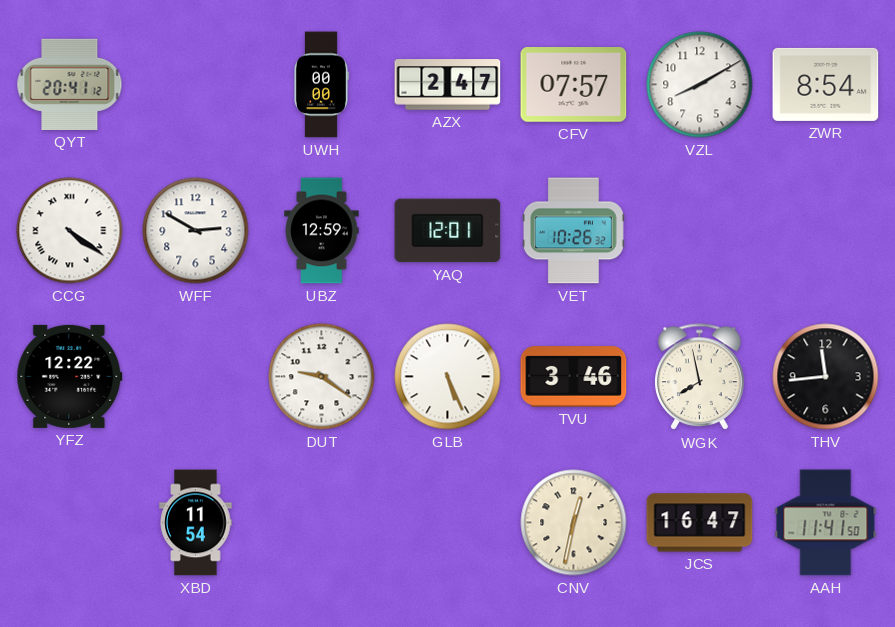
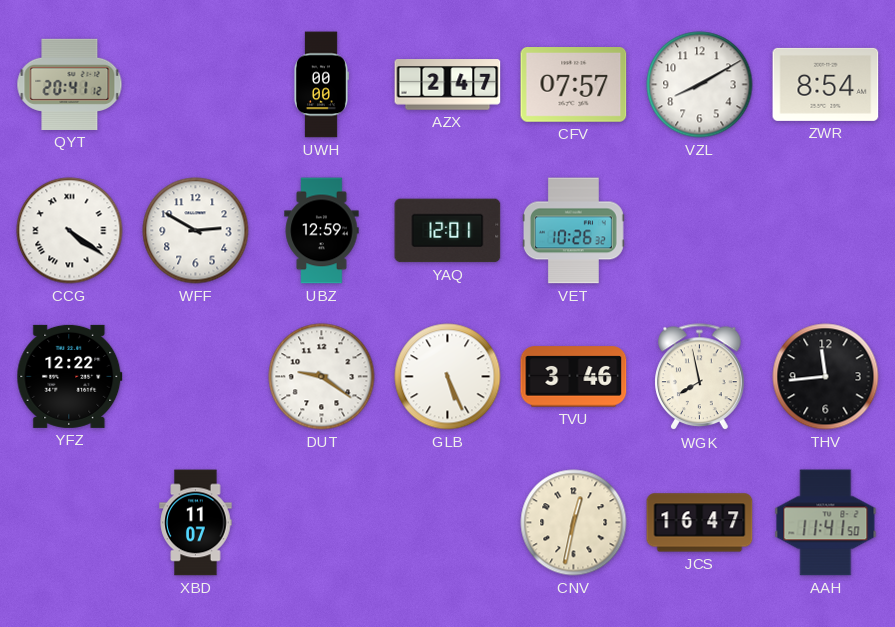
XBD: 11:54 -> 11:07 (196, 523)
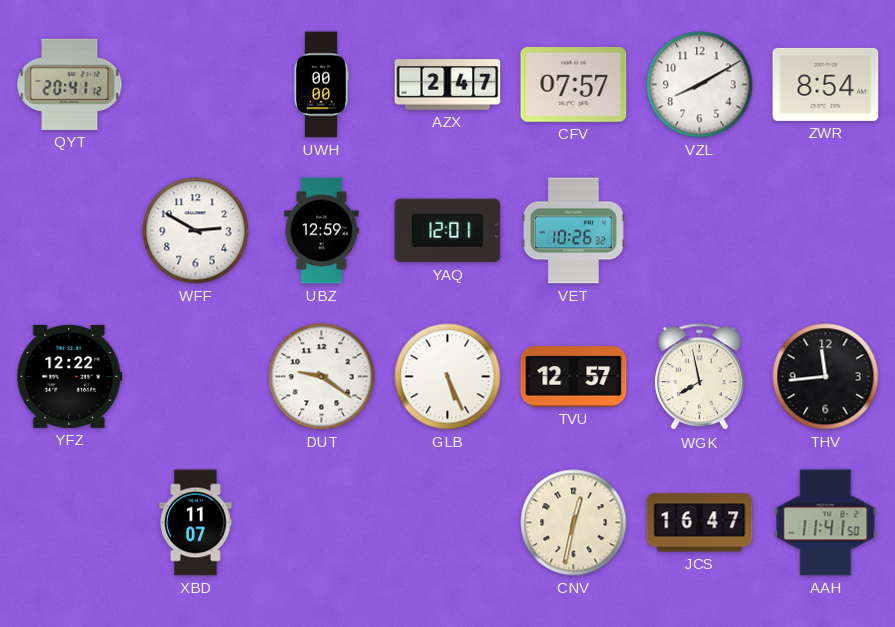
CCG: 4:21 -> none (70, 231)
TVU: 3:46 -> 12:57 (574, 377)
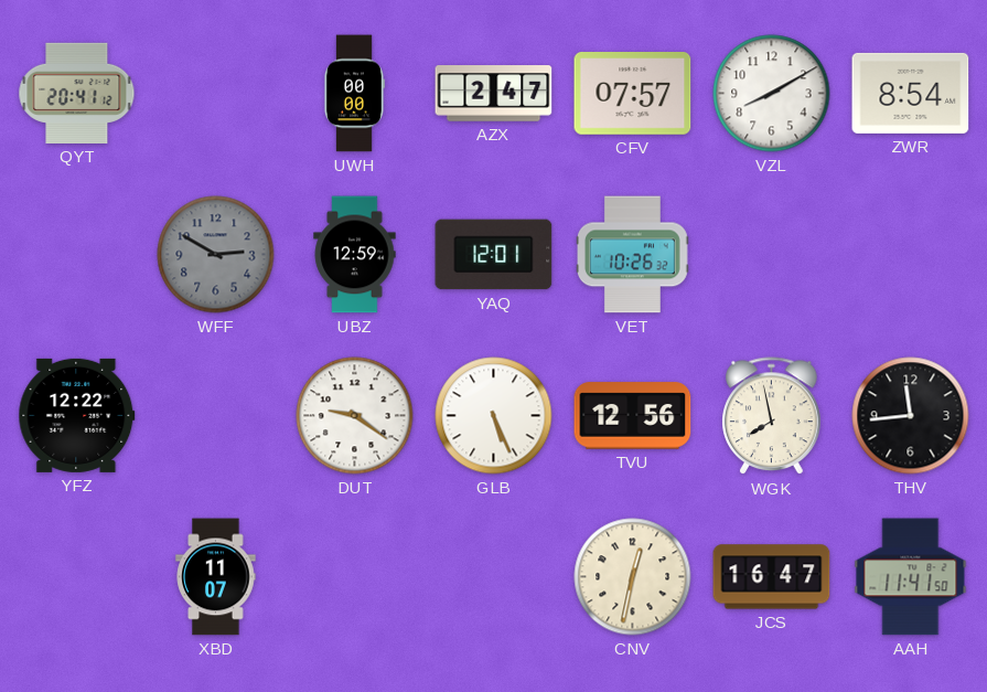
WFF dial: white -> grey (216, 255)
TVU: 12:57 -> 12:56 (633, 416)
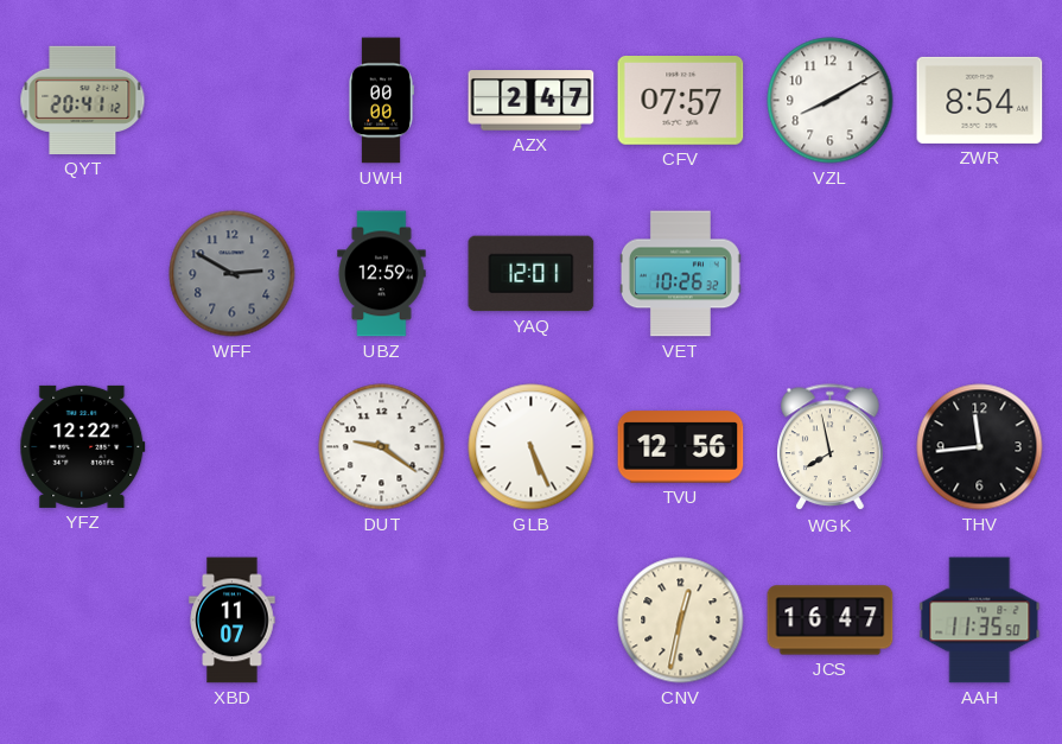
AAH: 11:41 -> 11:35 (980, 621)
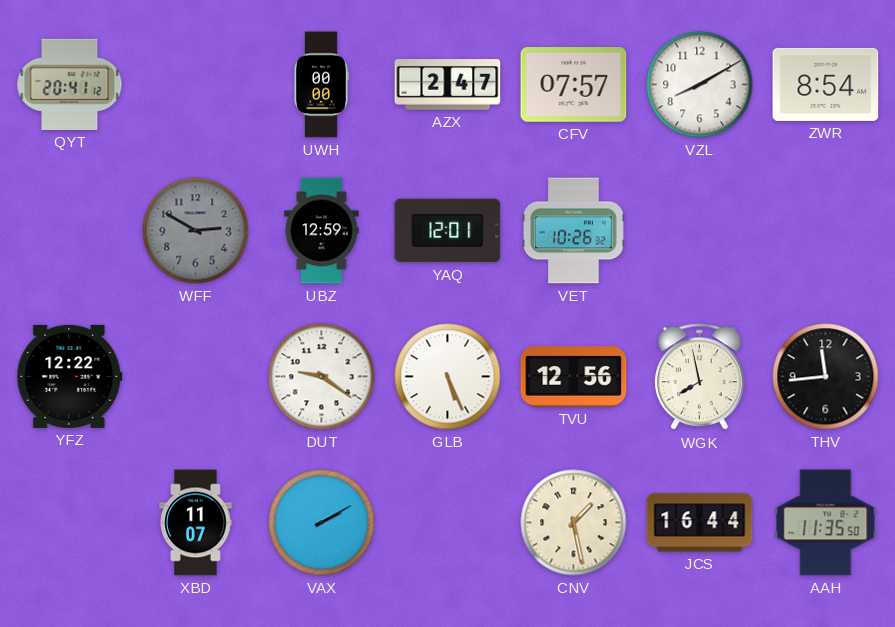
VAX: none -> 2:10 (322, 523)
CNV: 12:32 -> 1:28 (574, 523)
JCS: 16:47 -> 16:44 (700, 523)
